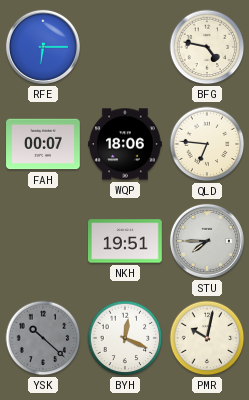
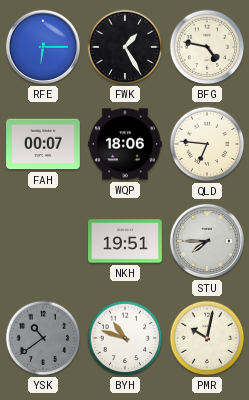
FWK: none -> 1:25 (125, 47)
YSK: 10:22 -> 10:39 (43, 338)
BYH: 12:19 -> 10:48 (125, 338)
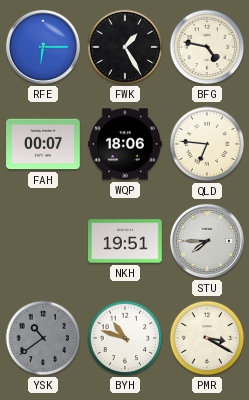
PMR: 10:02 -> 3:20 (207, 338)
